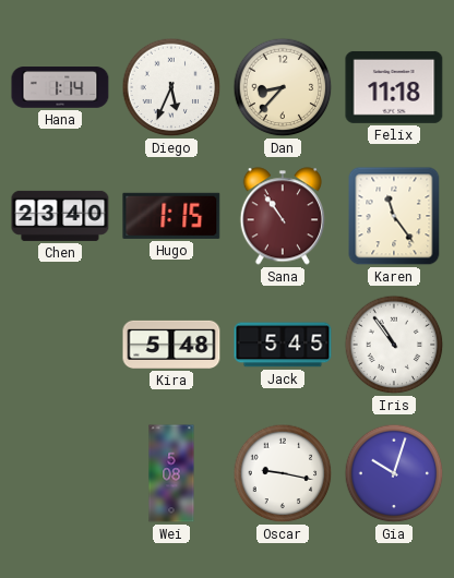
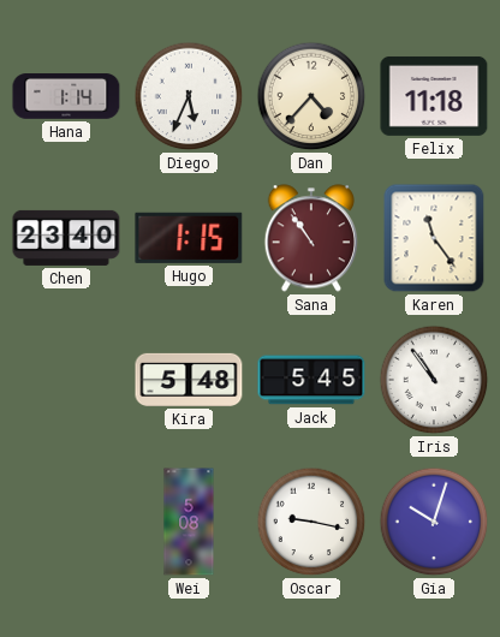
Dan: 8:37 -> 4:37 (311, 96)
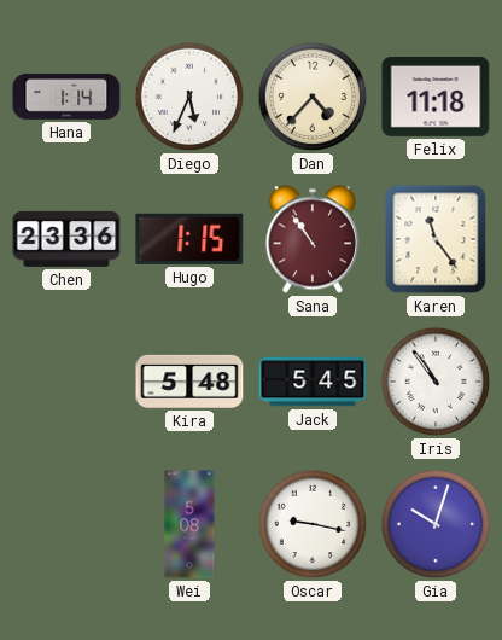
Chen: 23:40 -> 23:36 (66, 239)
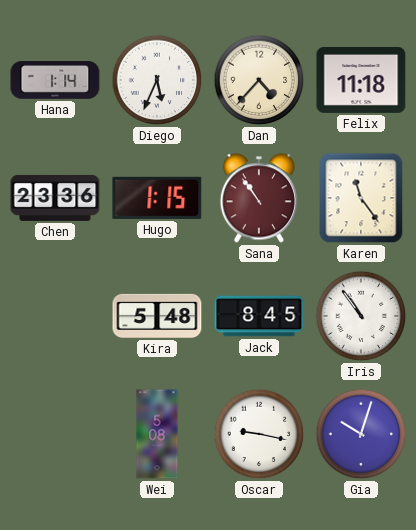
Jack: 5:45 -> 8:45 (259, 316)
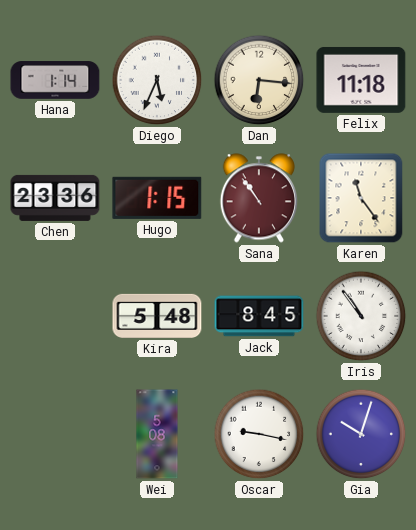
Dan: 4:37 -> 6:16 (259, 80)
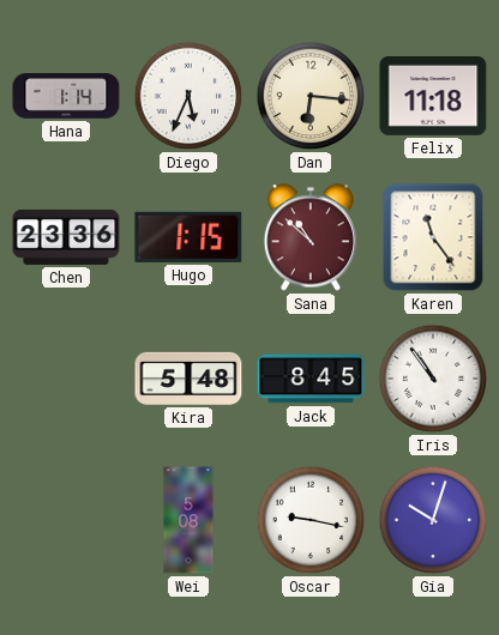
Sana: 10:54 -> 10:52 (309, 237)
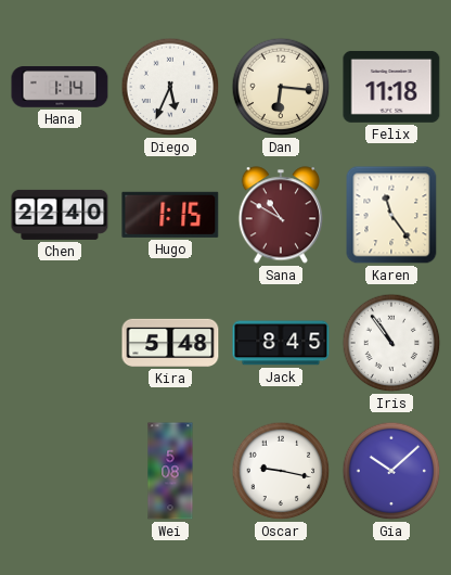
Chen: 23:36 -> 22:40 (60, 215)
Sana: 10:52 -> 10:50 (280, 215)
Gia: 10:03 -> 10:08 (391, 471)
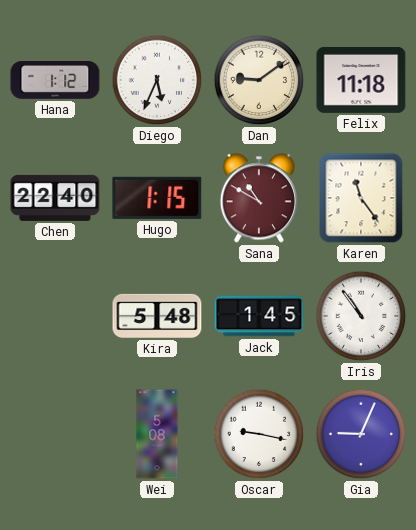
Hana: 1:14 -> 1:12 (55, 80)
Dan: 6:16 -> 9:09 (259, 80)
Jack: 8:45 -> 1:45 (259, 316)
Gia: 10:08 -> 9:04 (361, 434)
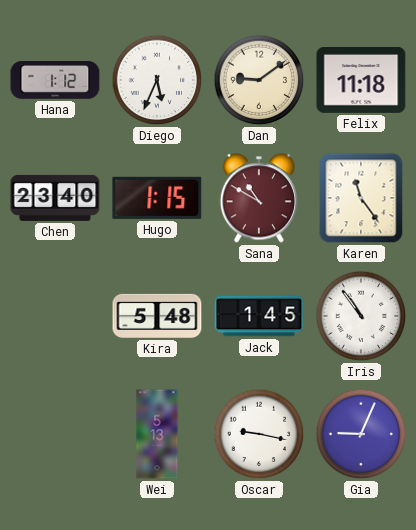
Chen: 22:40 -> 23:40 (55, 198)
Wei: 5:08 -> 5:13 (157, 434)
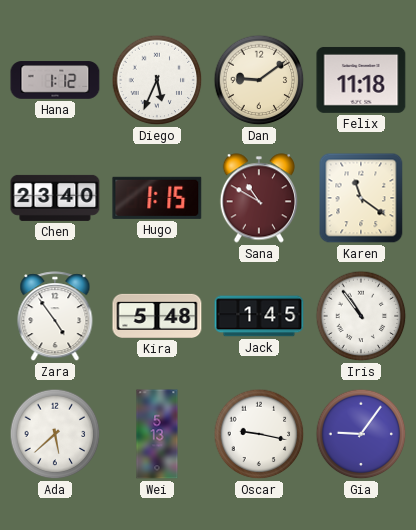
Karen: 11:24 -> 11:21 (361, 198)
Zara: none -> 4:54 (55, 317)
Ada: none -> 5:38 (55, 434)
Gia: 9:04 -> 9:06 (361, 434)
